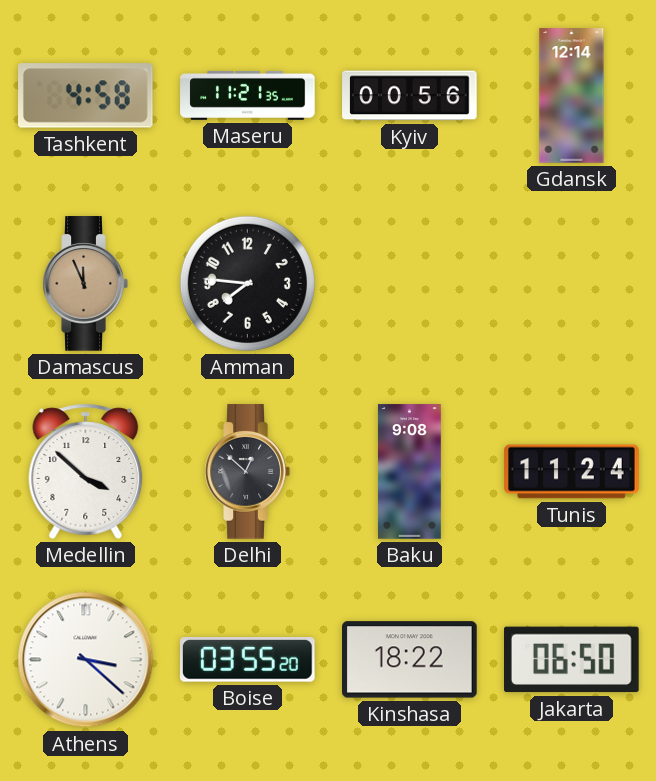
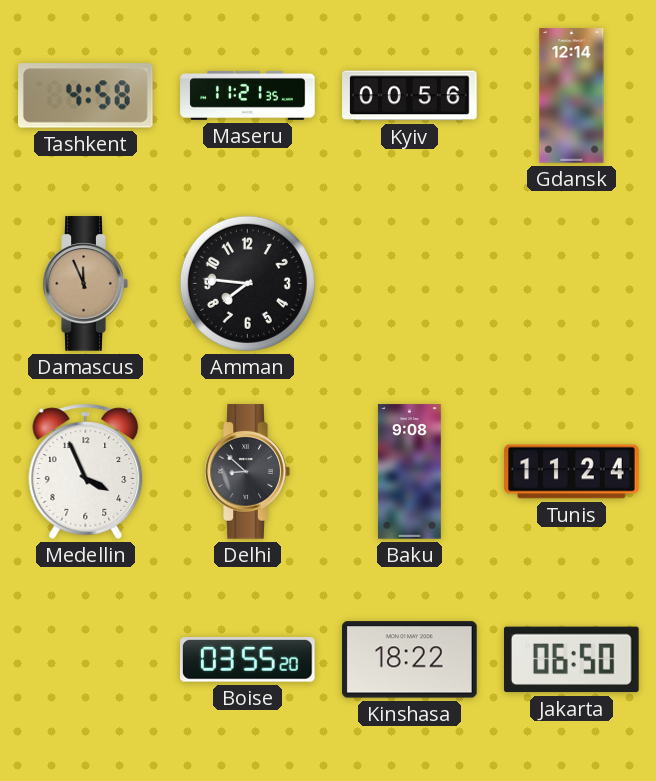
Medellin: 3:52 -> 3:56 (86, 471)
Delhi: 12:52 -> 8:52 (247, 472)
Athens: 3:22 -> none (86, 660)
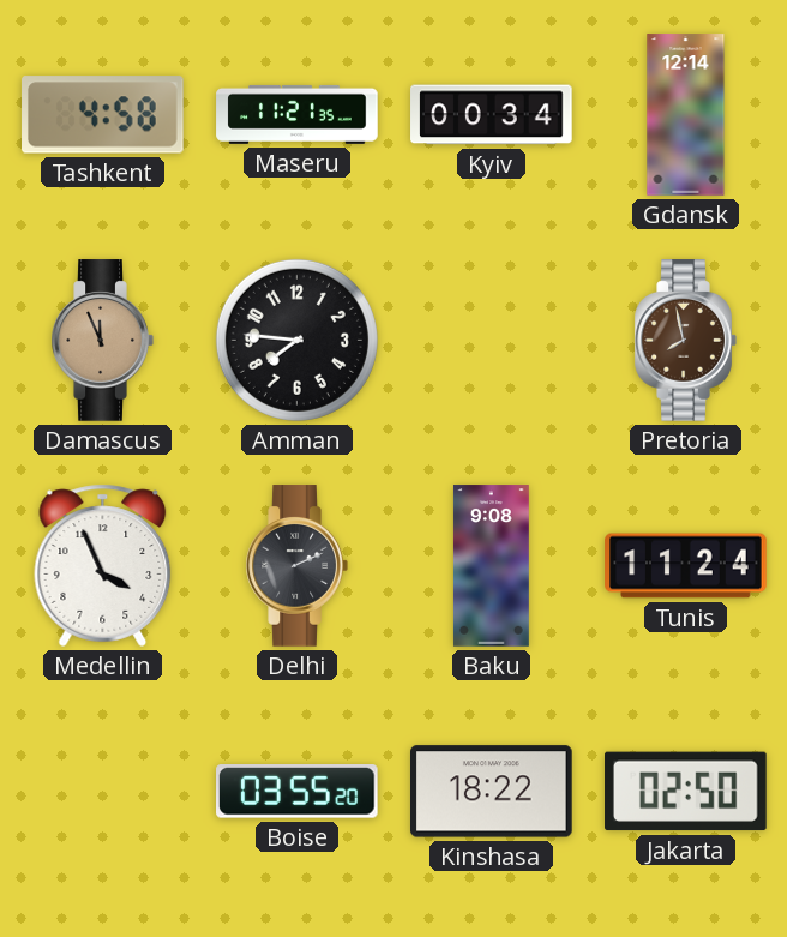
Kyiv: 00:56 -> 00:34 (492, 115)
Pretoria: none -> 7:58 (685, 341)
Delhi: 8:52 -> 2:11 (296, 566)
Jakarta: 06:50 -> 02:50 (686, 792)
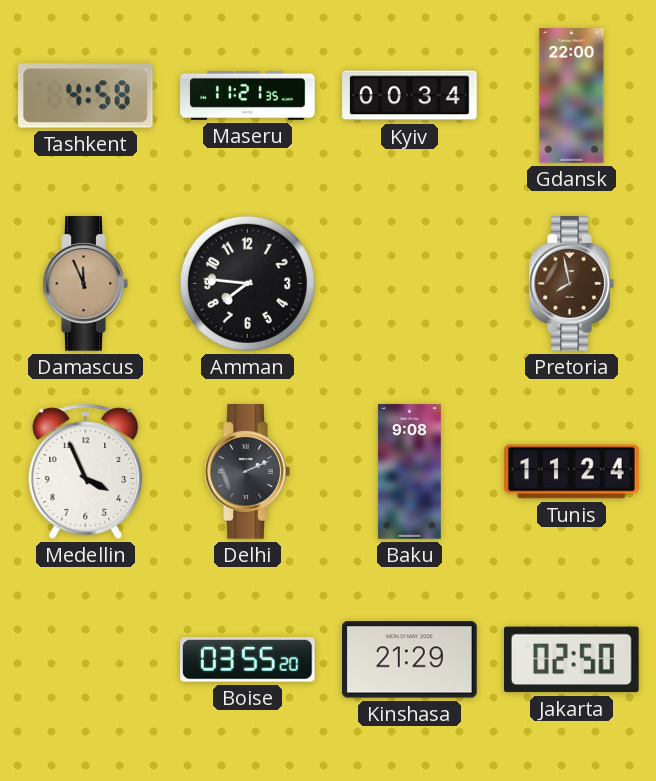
Gdansk: 12:14 -> 22:00 (572, 96)
Kinshasa: 18:22 -> 21:29 (410, 660)
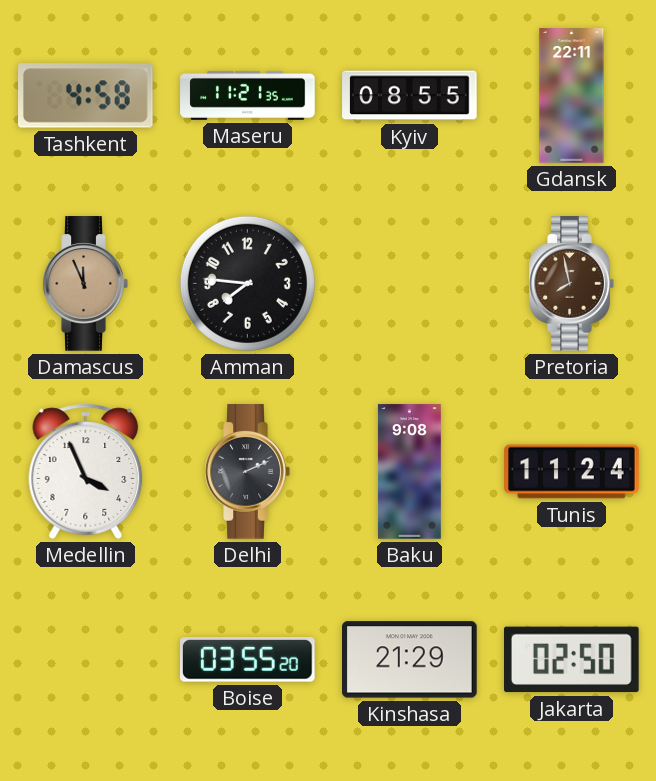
Kyiv: 00:34 -> 08:55 (410, 96)
Gdansk: 22:00 -> 22:11 (572, 96)
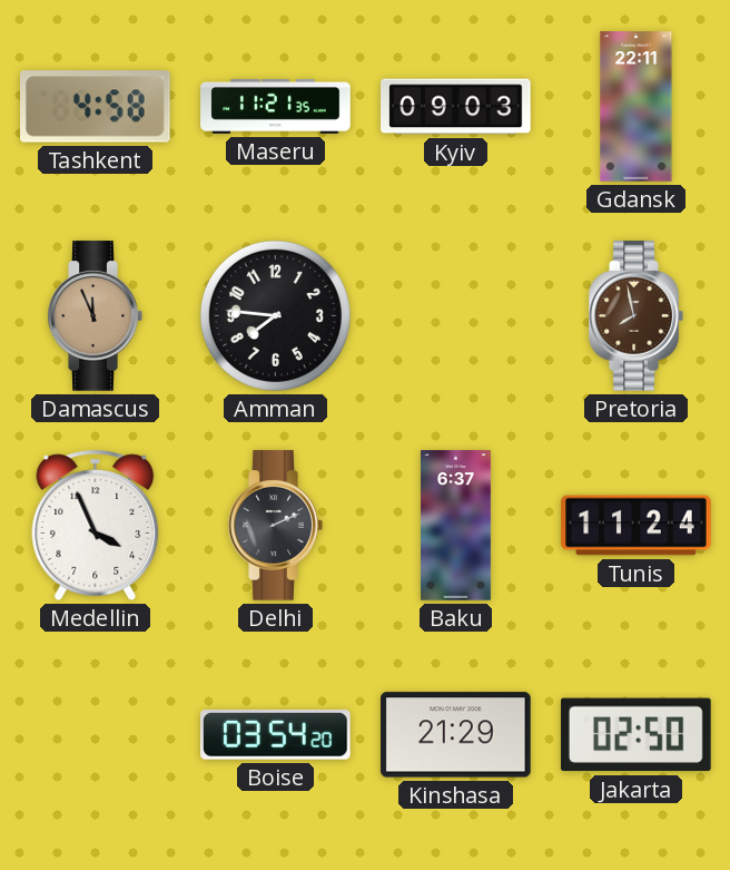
Kyiv: 08:55 -> 09:03 (456, 107)
Baku: 9:08 -> 6:37 (456, 526)
Boise: 03:55 -> 03:54 (276, 735)
